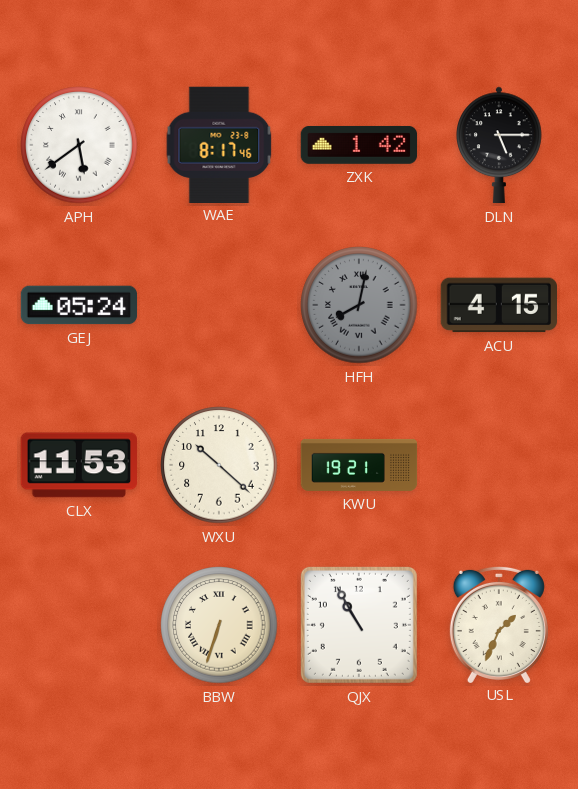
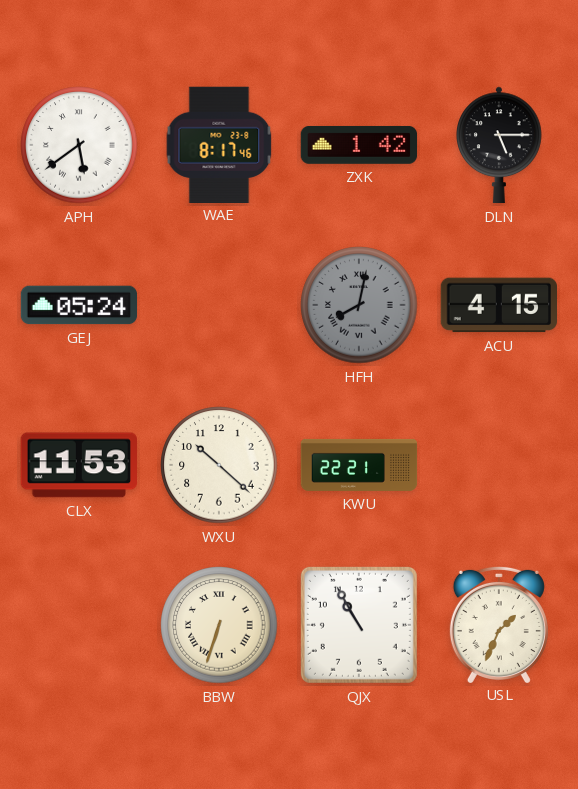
KWU: 19:21 -> 22:21 (359, 465)
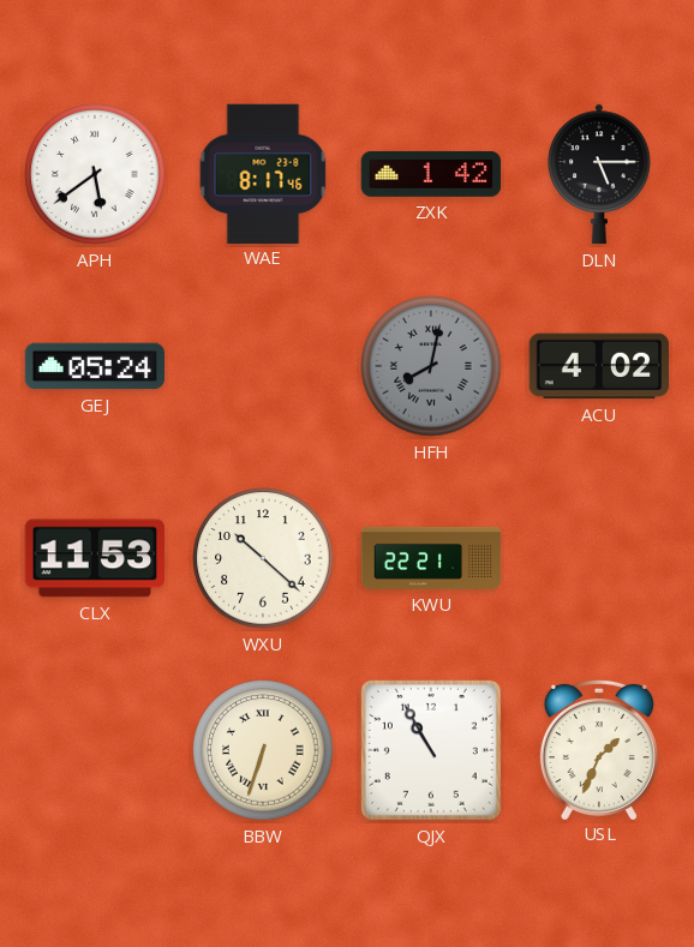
ACU: 4:15 -> 4:02 (599, 366)
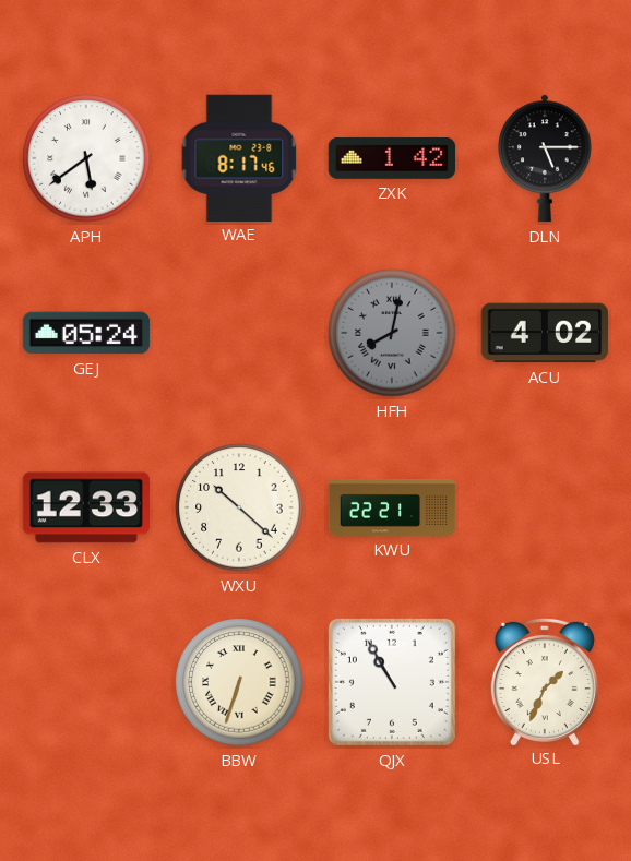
CLX: 11:53 -> 12:33 (85, 507)
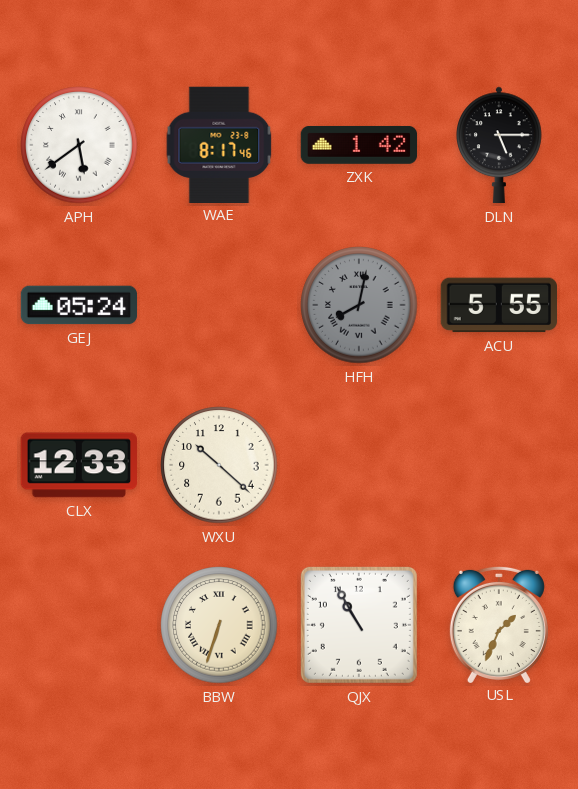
ACU: 4:02 -> 5:55 (499, 305)
KWU: 22:21 -> none (392, 507)
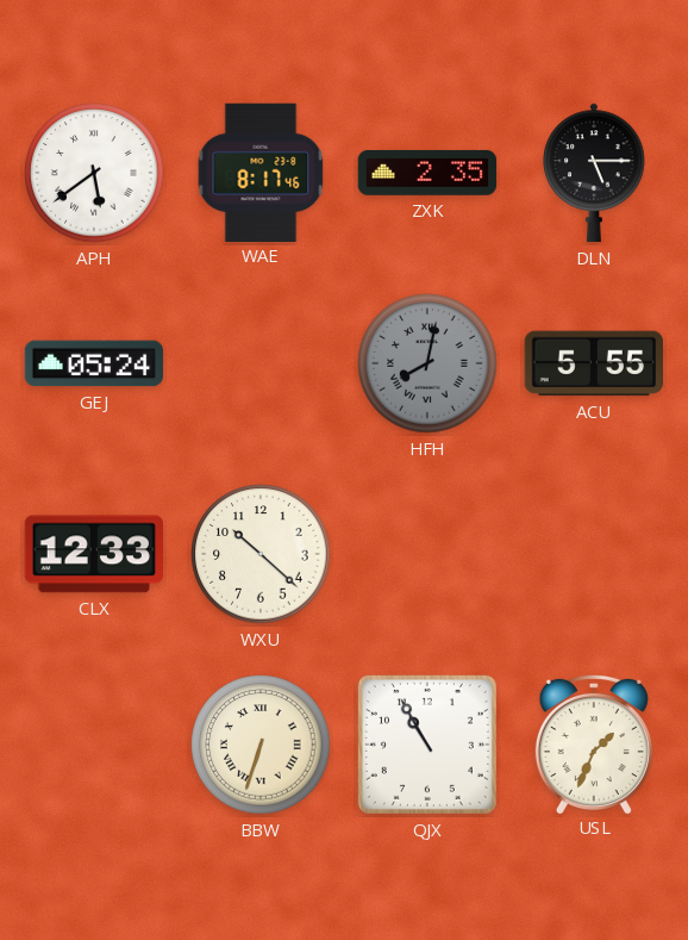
ZXK: 1:42 -> 2:35 (427, 173)
